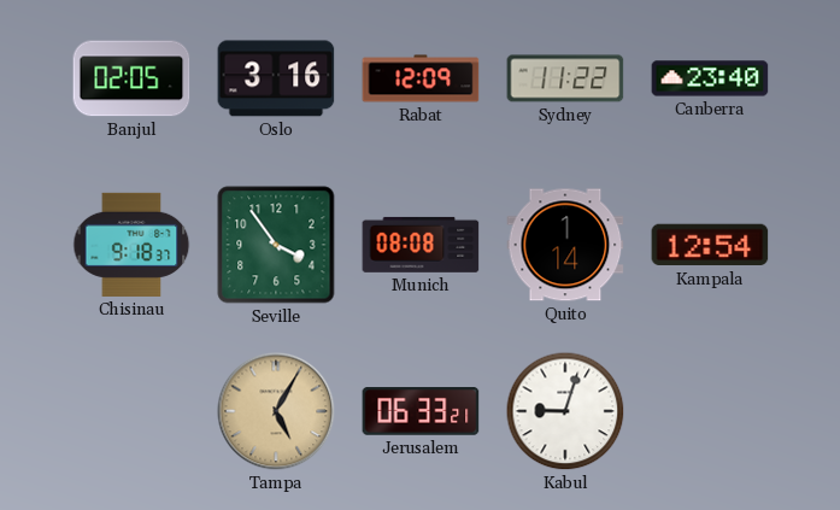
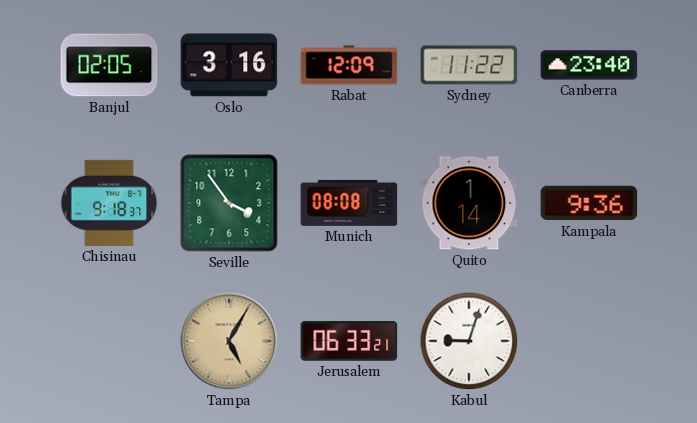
Kampala: 12:54 -> 9:36 (589, 203)
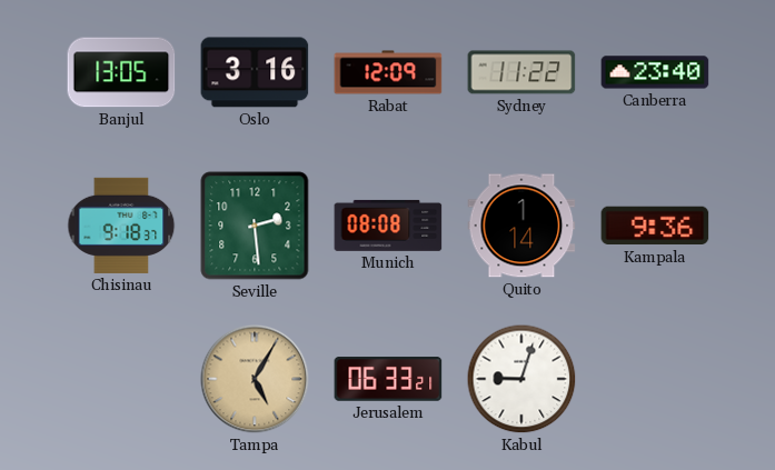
Banjul: 02:05 -> 13:05 (121, 72)
Seville: 3:54 -> 2:29 (255, 226)
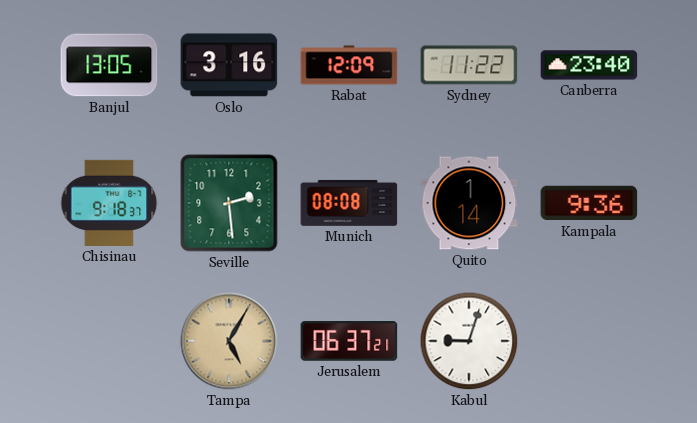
Jerusalem: 06:33 -> 06:37 (349, 341)
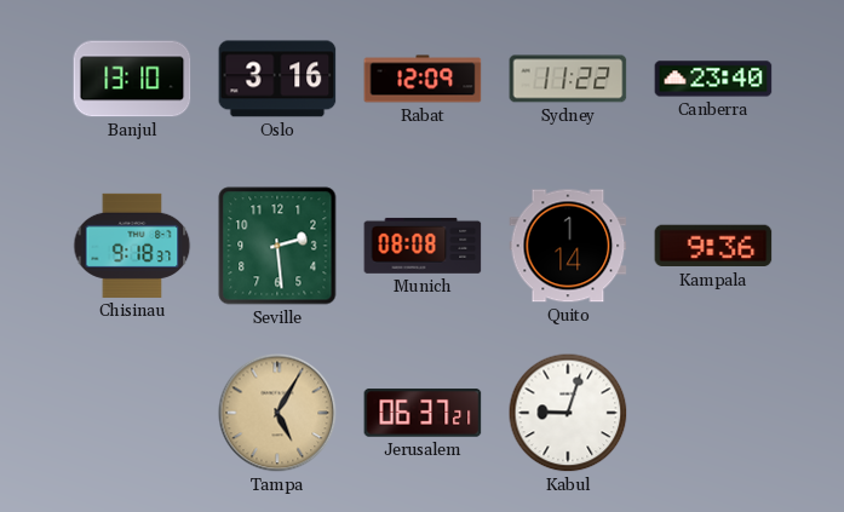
Banjul: 13:05 -> 13:10 (132, 79)
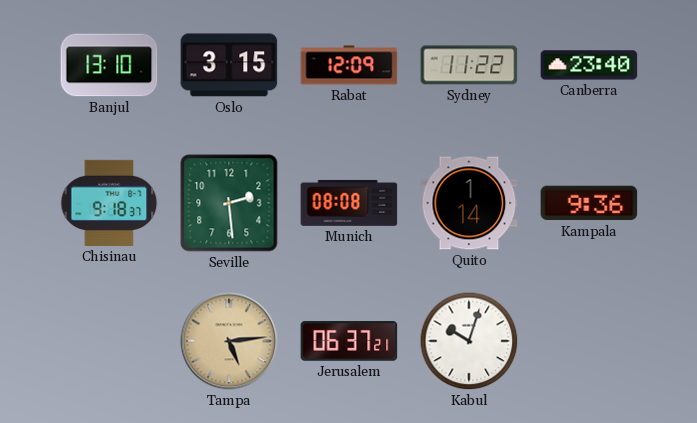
Oslo: 3:16 -> 3:15 (229, 65)
Tampa: 5:05 -> 5:14 (229, 341)
Kabul: 9:03 -> 10:03 (469, 341)
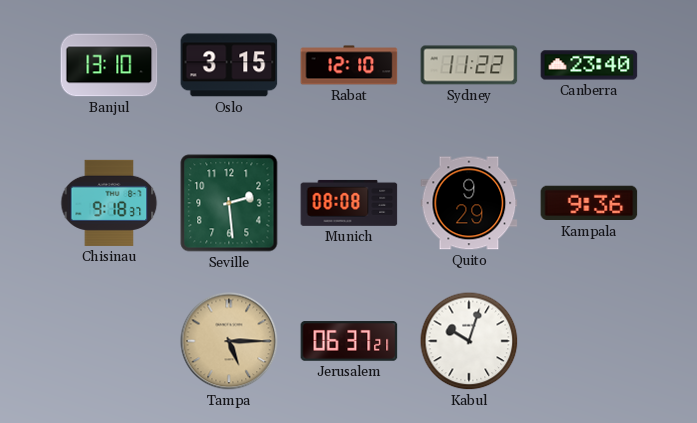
Rabat: 12:09 -> 12:10 (349, 65)
Quito: 1:14 -> 9:29 (469, 203)
Tampa: 5:14 -> 5:15 (229, 341)
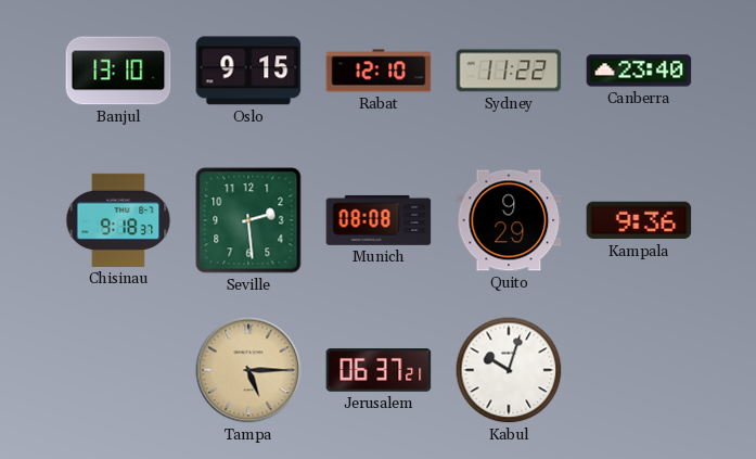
Oslo: 3:15 -> 9:15 (248, 71)
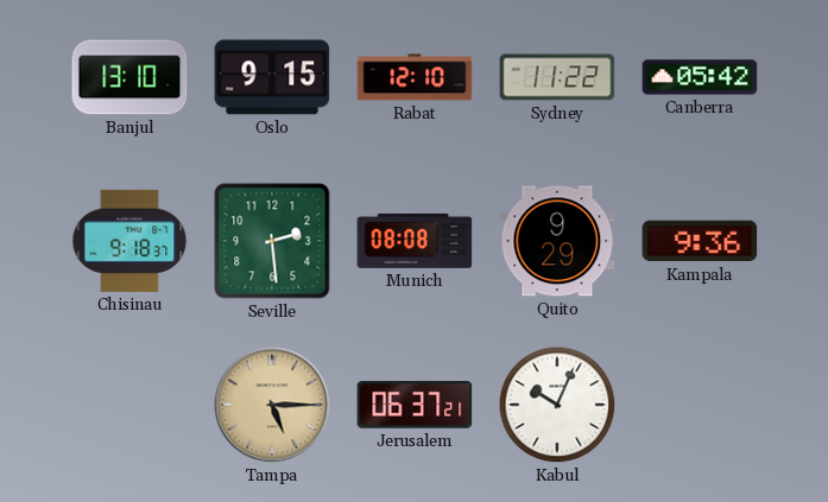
Canberra: 23:40 -> 05:42 (700, 77)
Kabul: 10:03 -> 10:04 (557, 405)
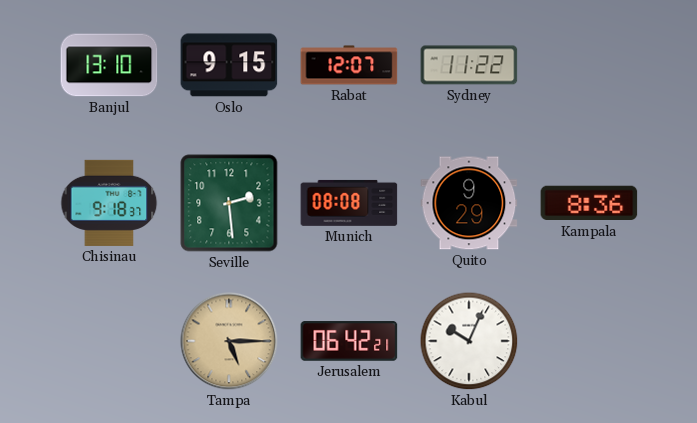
Rabat: 12:10 -> 12:07 (349, 65)
Canberra: 05:42 -> none (700, 77)
Kampala: 9:36 -> 8:36 (589, 203)
Jerusalem: 06:37 -> 06:42 (349, 341)
